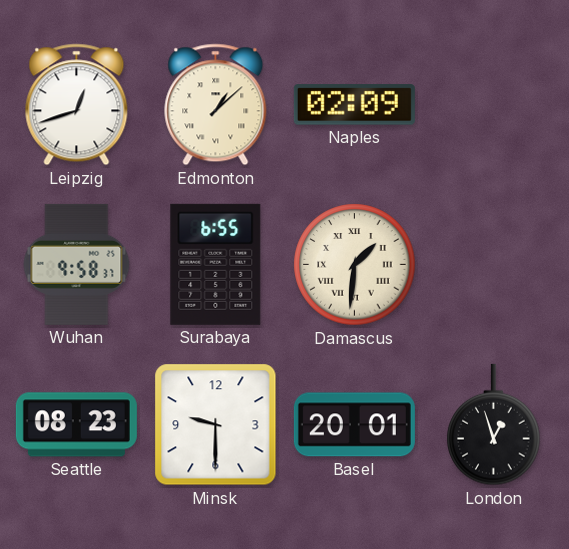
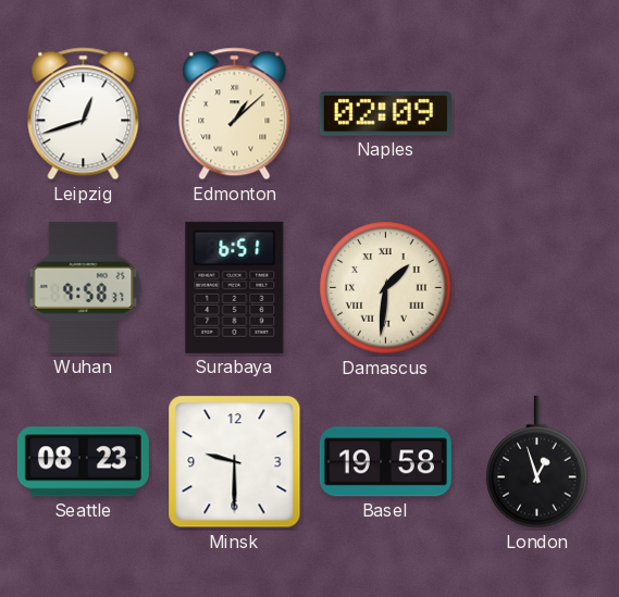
Surabaya: 6:55 -> 6:51 (235, 287)
Basel: 20:01 -> 19:58 (385, 462)
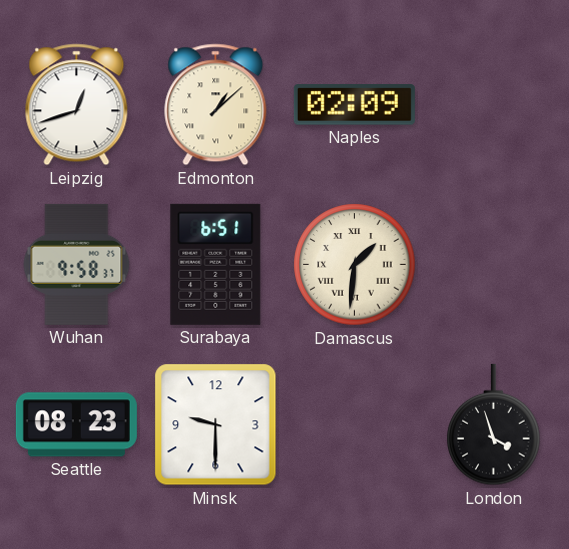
Basel: 19:58 -> none (385, 462)
London: 12:57 -> 3:57 (494, 425)
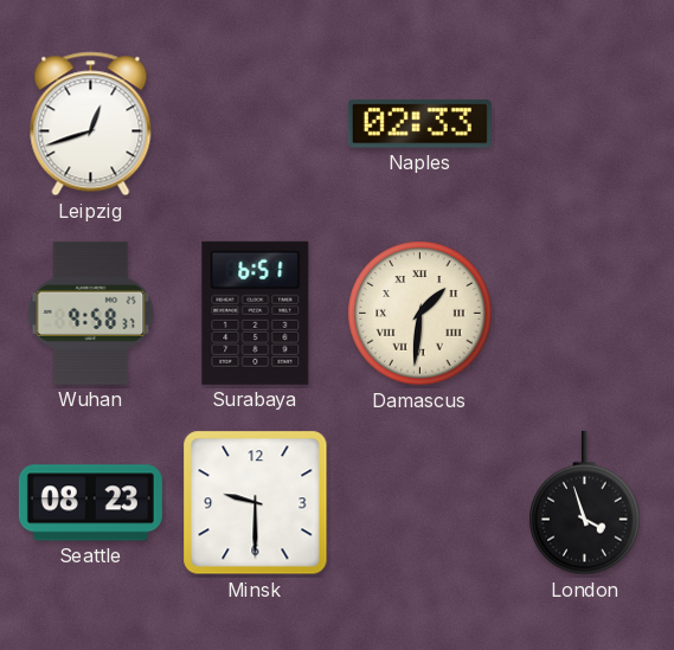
Edmonton: 1:08 -> none (216, 105)
Naples: 02:09 -> 02:33 (419, 124)
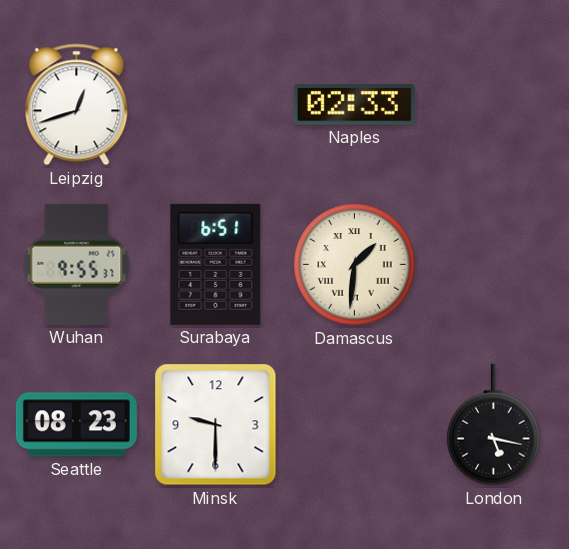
Wuhan: 9:58 -> 9:55 (77, 264)
London: 3:57 -> 5:17 (494, 425)
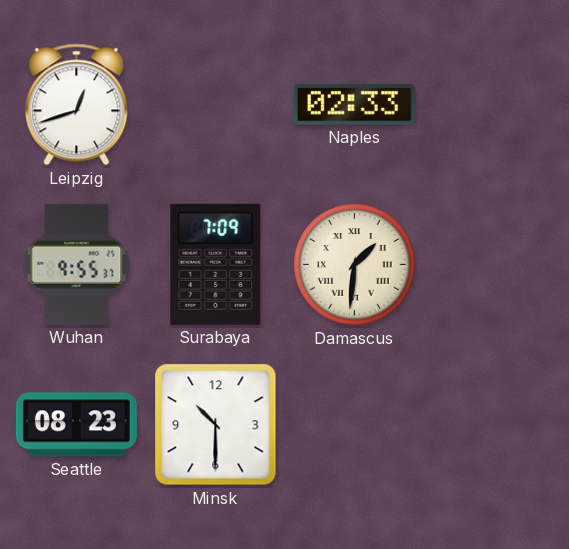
Surabaya: 6:51 -> 7:09 (216, 264)
Minsk: 9:30 -> 10:30 (216, 425)
London: 5:17 -> none (494, 425)
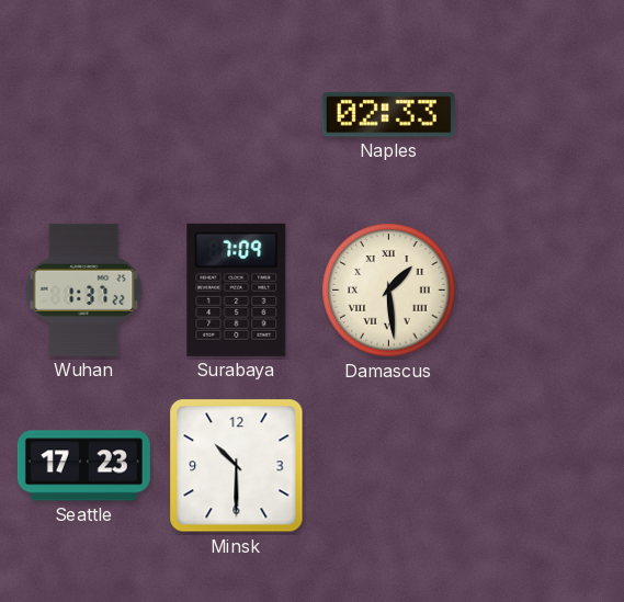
Leipzig: 12:42 -> none (77, 105)
Wuhan: 9:55 -> 1:37 (84, 289)
Damascus: 1:31 -> 1:29 (389, 291)
Seattle: 08:23 -> 17:23 (83, 466)
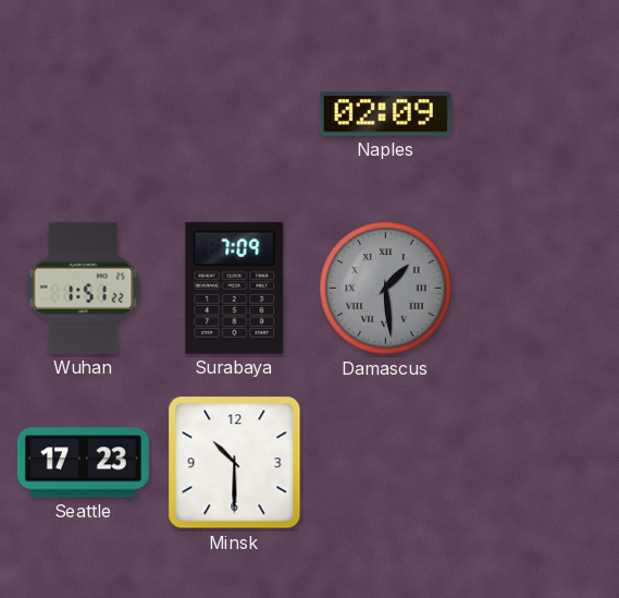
Naples: 02:33 -> 02:09 (385, 114)
Wuhan: 1:37 -> 1:51 (84, 288)
Damascus dial: cream -> grey (386, 289)
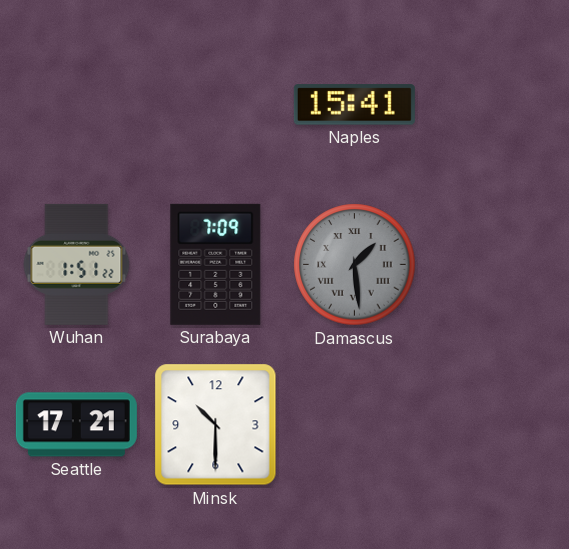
Naples: 02:09 -> 15:41 (354, 105)
Seattle: 17:23 -> 17:21 (76, 425)
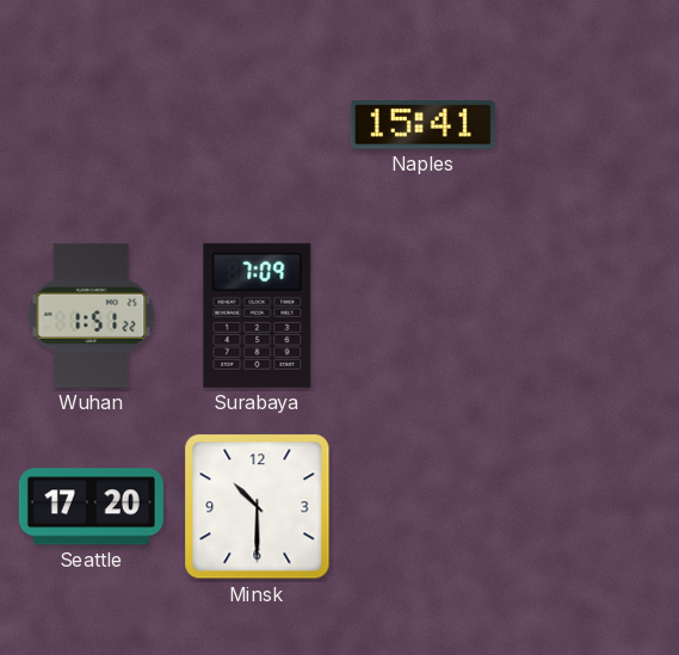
Damascus: 1:29 -> none (355, 265)
Seattle: 17:21 -> 17:20 (91, 507)
